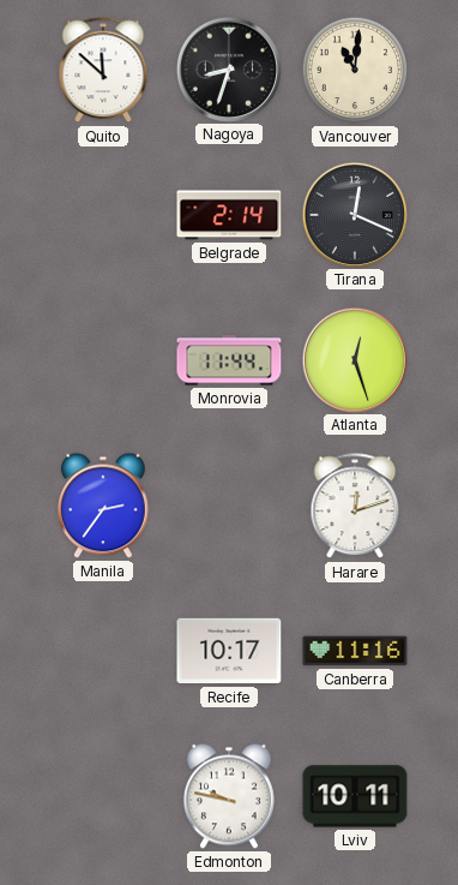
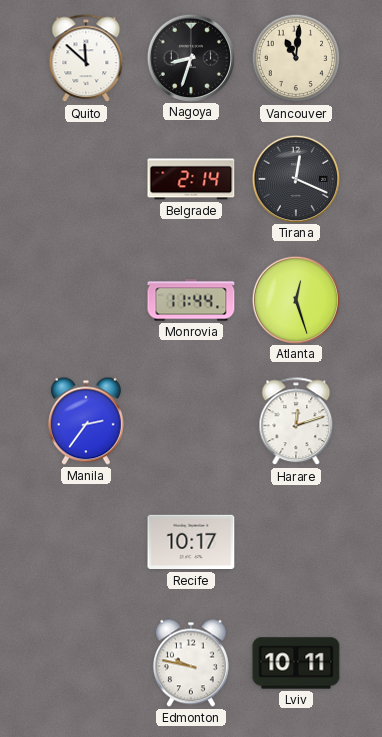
Canberra: 11:16 -> none (355, 651)
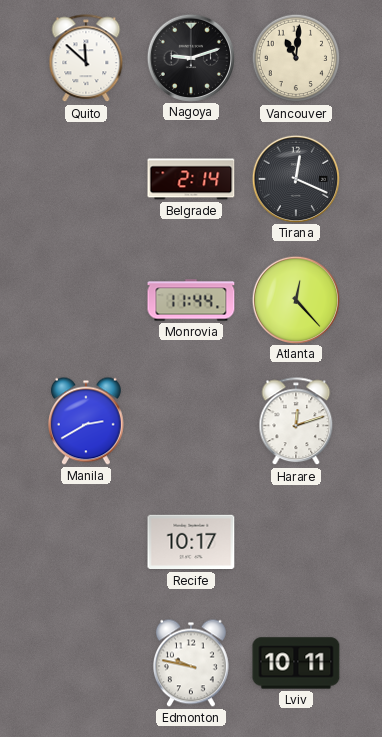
Nagoya: 8:33 -> 9:12 (190, 57)
Atlanta: 12:27 -> 12:23 (295, 299)
Manila: 2:36 -> 2:40 (87, 421)
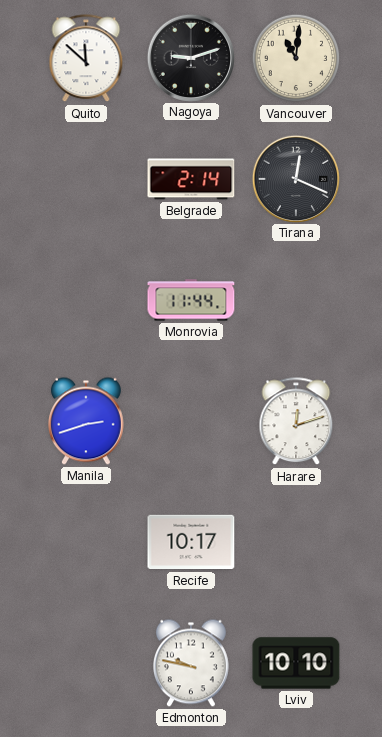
Atlanta: 12:23 -> none (295, 299)
Manila: 2:40 -> 2:42 (87, 421)
Lviv: 10:11 -> 10:10 (296, 663)
